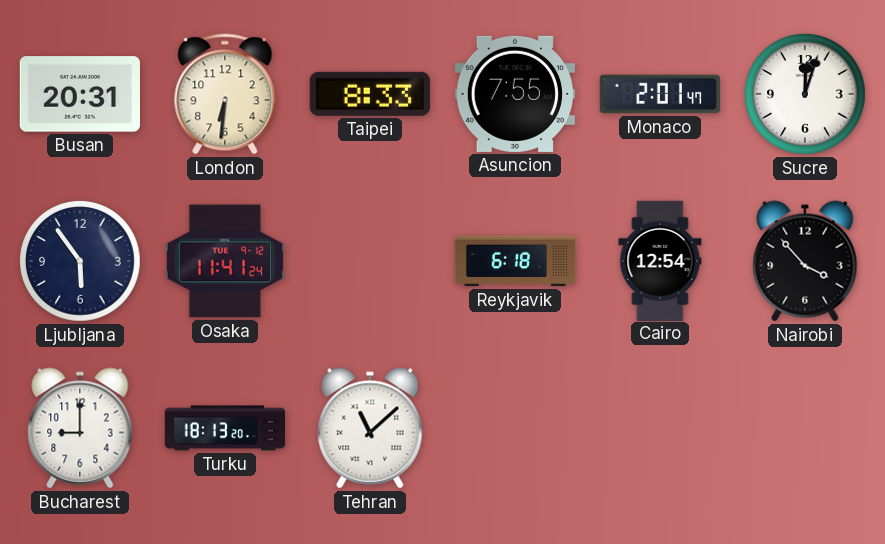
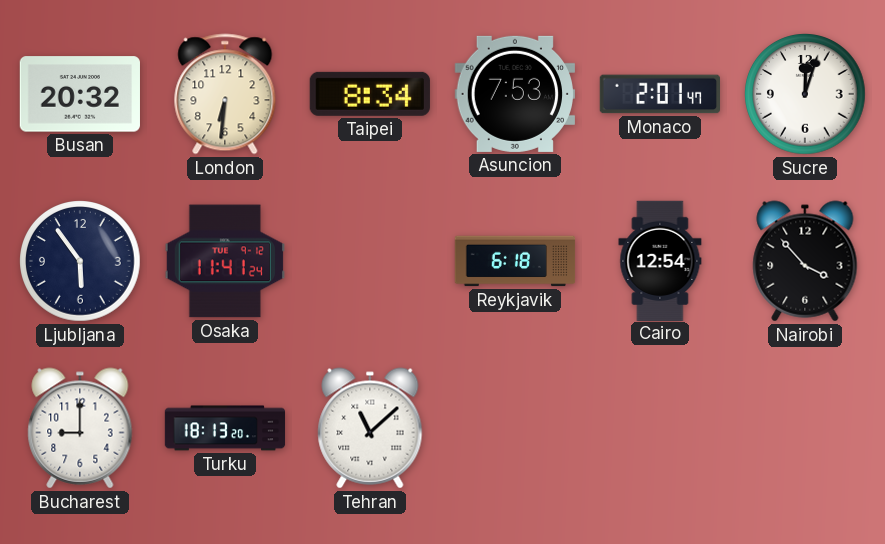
Busan: 20:31 -> 20:32 (80, 94)
Taipei: 8:33 -> 8:34 (370, 94)
Asuncion: 7:55 -> 7:53 (514, 94)
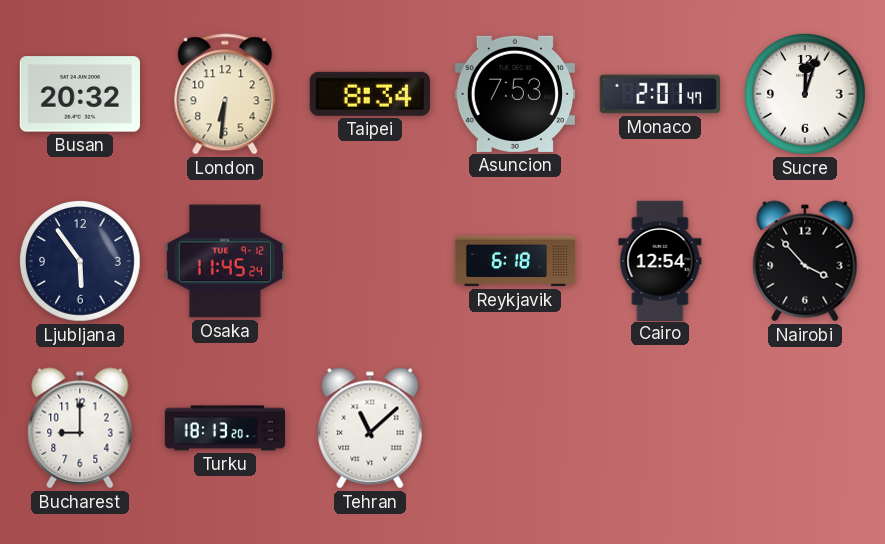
Osaka: 11:41 -> 11:45 (224, 261)
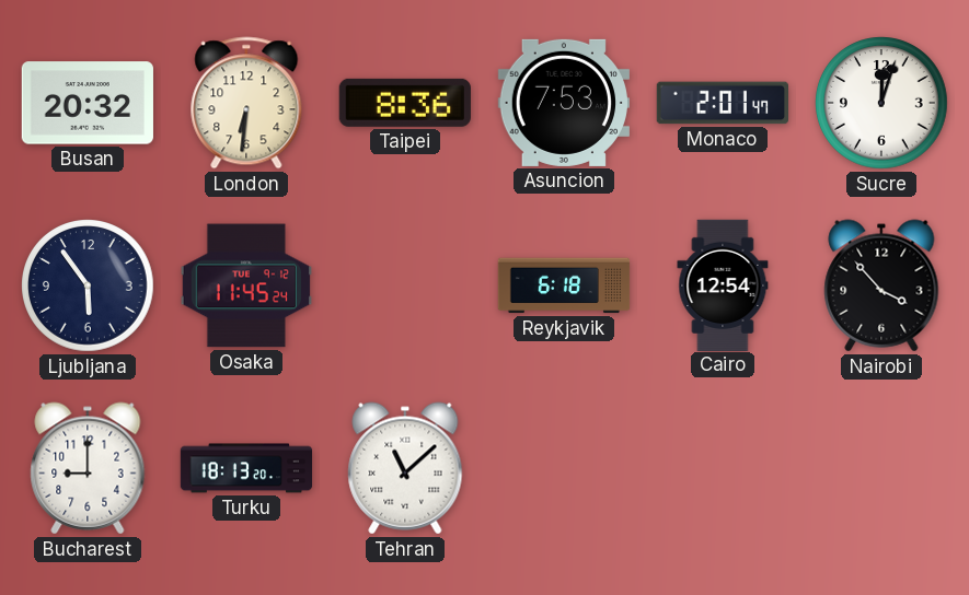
Taipei: 8:34 -> 8:36 (405, 103)
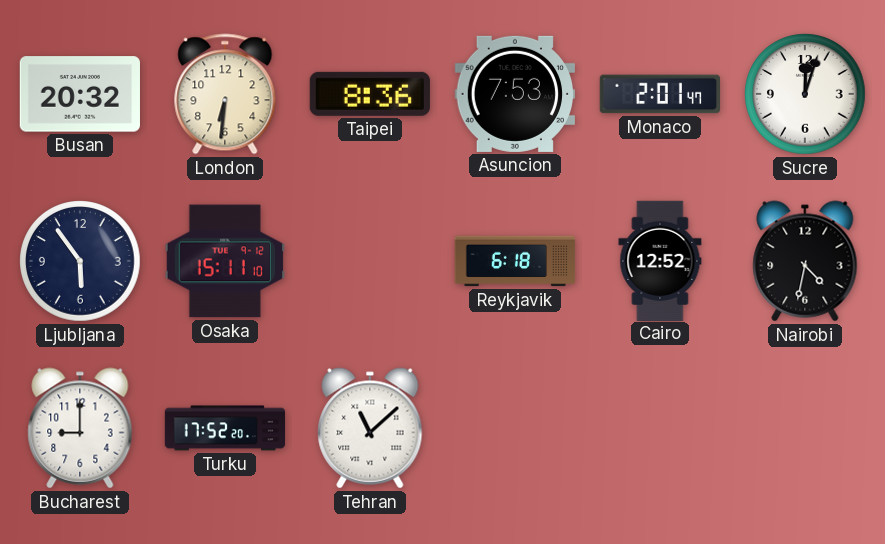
Osaka: 11:45 -> 15:11 (224, 261)
Cairo: 12:54 -> 12:52 (660, 260)
Nairobi: 3:53 -> 4:32 (805, 261)
Turku: 18:13 -> 17:52 (225, 428)
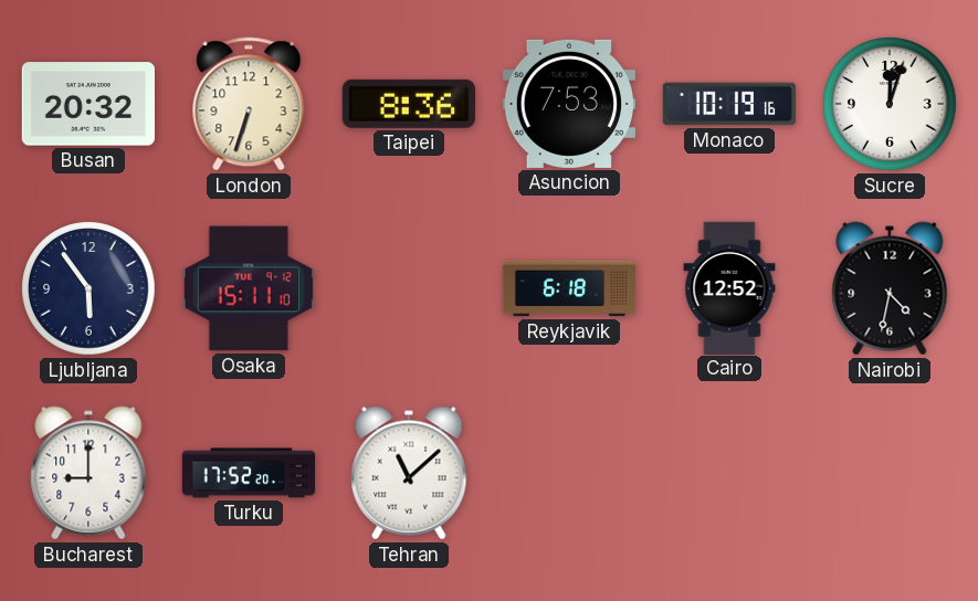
London: 6:31 -> 6:33 (249, 104)
Monaco: 2:01 -> 10:19 (728, 104)
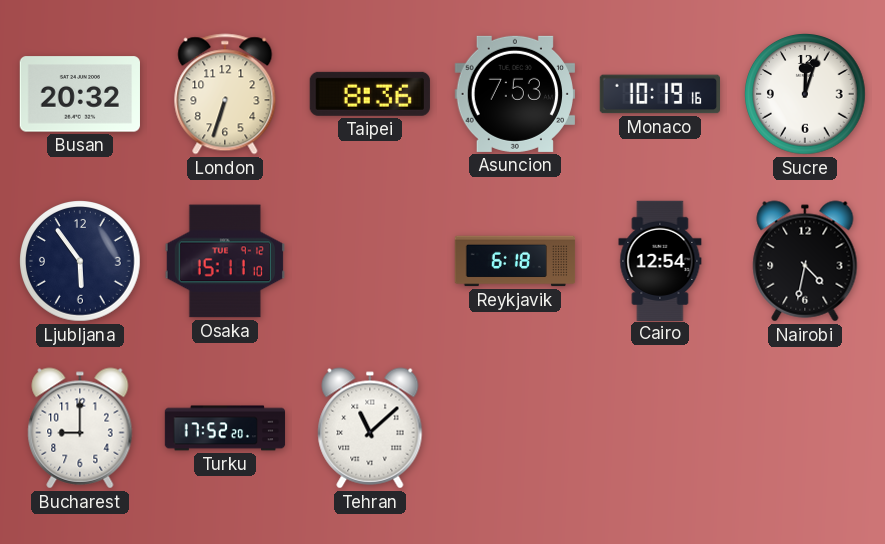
Cairo: 12:52 -> 12:54 (660, 260)
